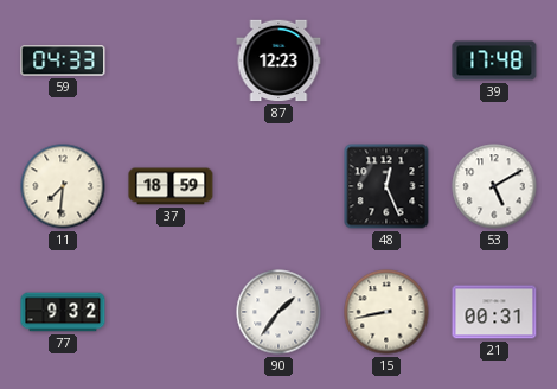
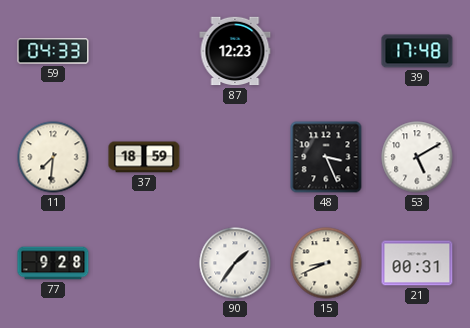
48: 12:26 -> 3:26 (326, 157)
77: 9:32 -> 9:28 (53, 263)
15: 8:43 -> 8:41 (326, 263)
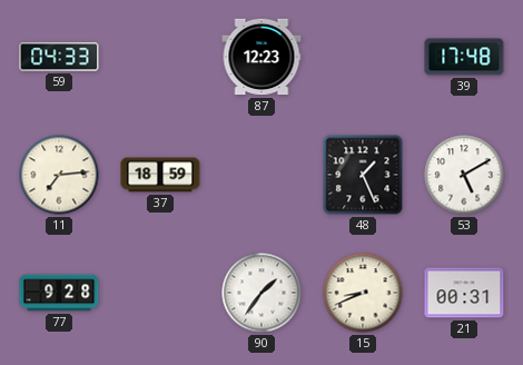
11: 7:31 -> 7:14 (59, 175)
48: 3:26 -> 1:26 (363, 175)
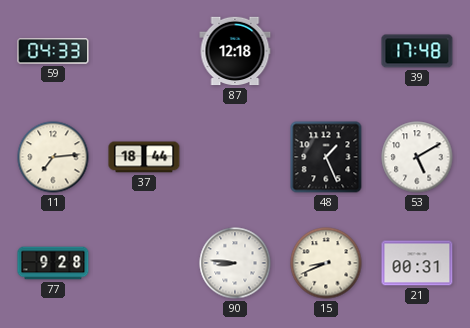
87: 12:23 -> 12:18 (235, 51)
37: 18:59 -> 18:44 (144, 157)
90: 1:36 -> 8:46 (235, 263)
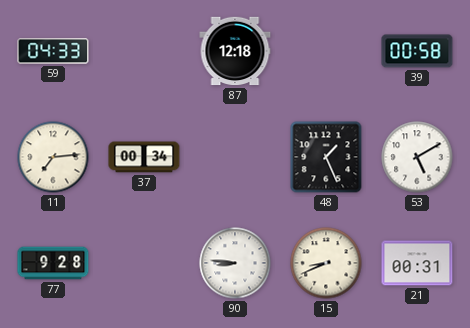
39: 17:48 -> 00:58 (417, 51)
37: 18:44 -> 00:34 (144, 157)
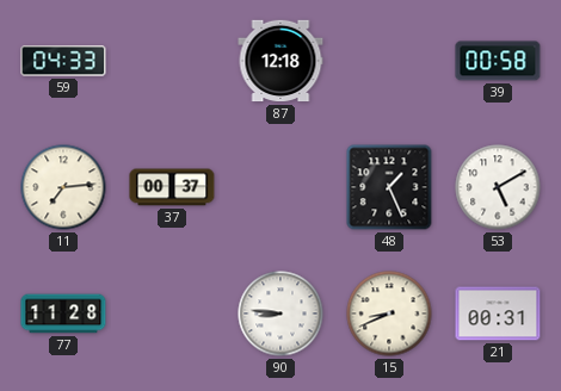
37: 00:34 -> 00:37 (172, 187)
77: 9:28 -> 11:28 (63, 314)
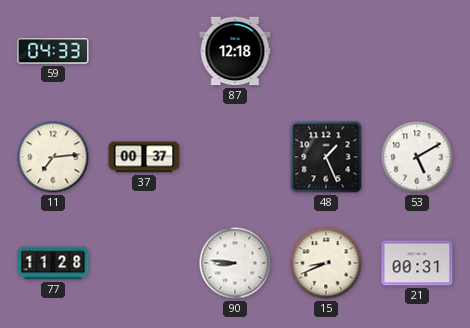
39: 00:58 -> none (498, 61)
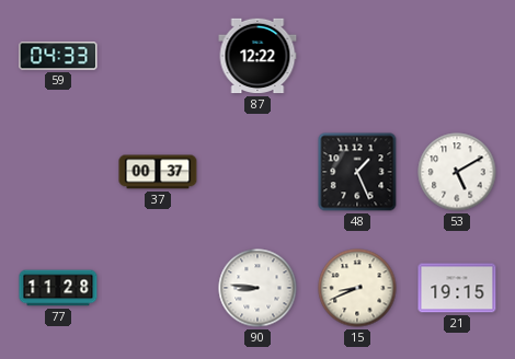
87: 12:18 -> 12:22 (257, 56)
11: 7:14 -> none (53, 157)
21: 00:31 -> 19:15 (457, 288)
